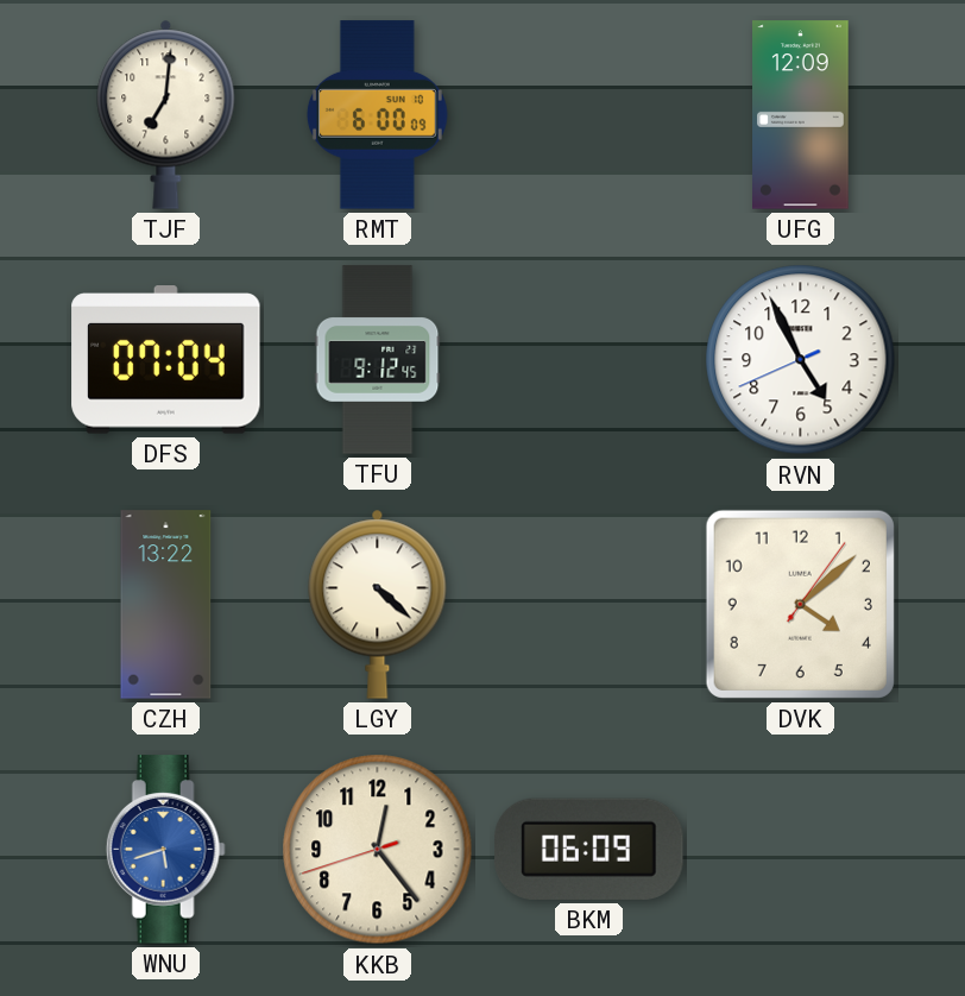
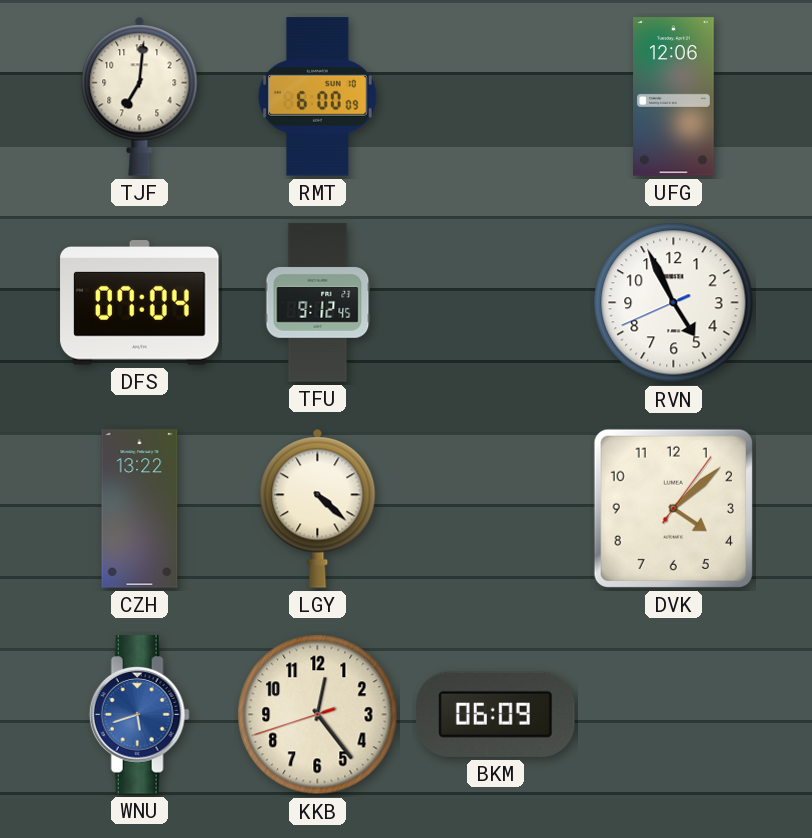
UFG: 12:09 -> 12:06 (674, 97)
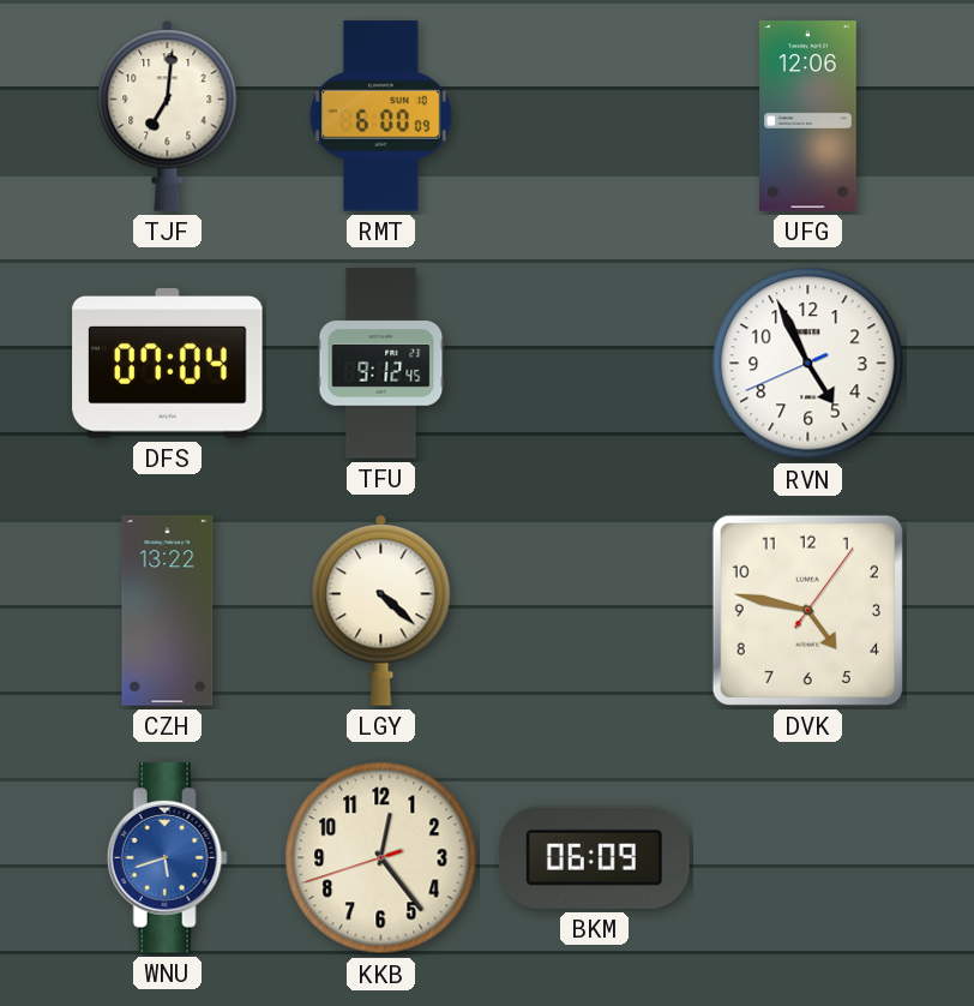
DVK: 4:08 -> 4:47 (807, 610)
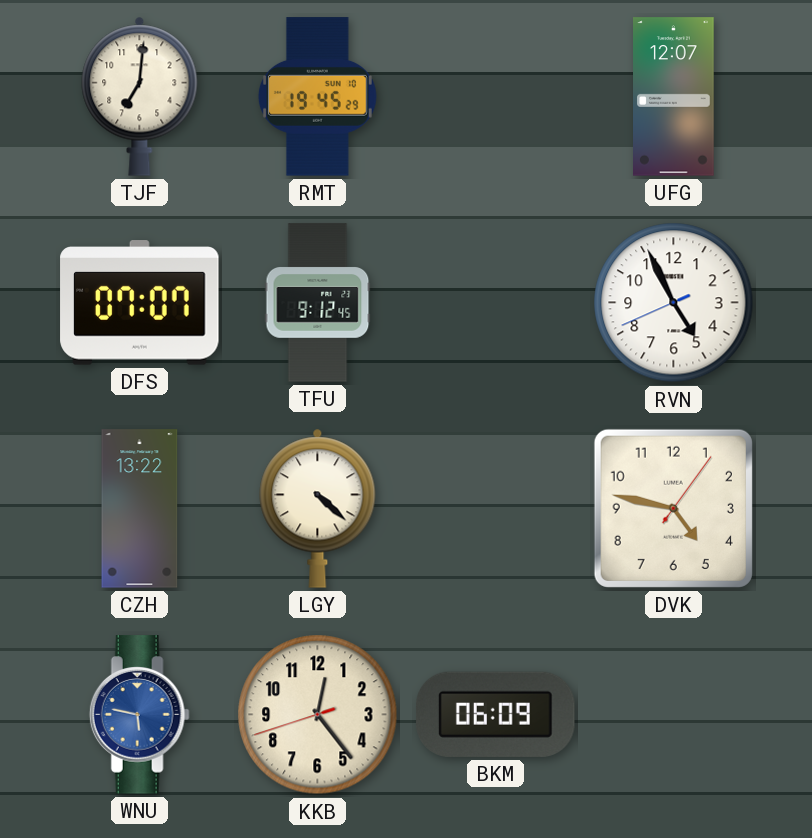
RMT: 6:00 -> 19:45 (317, 97)
UFG: 12:06 -> 12:07 (674, 97)
DFS: 07:04 -> 07:07 (140, 303)
WNU: 5:42 -> 5:47 (139, 715)
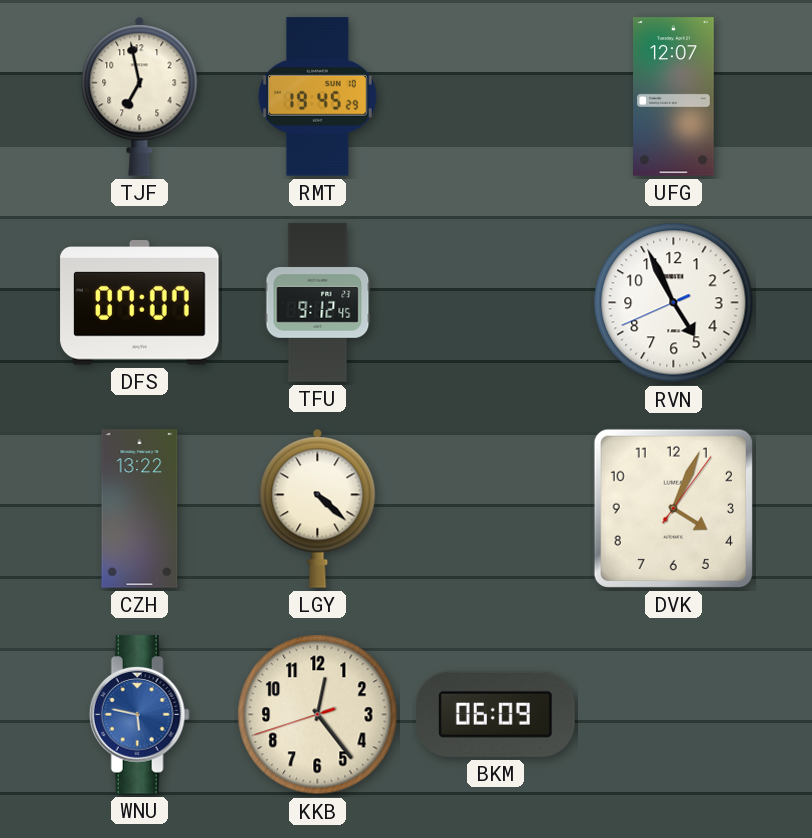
TJF: 7:01 -> 6:58 (140, 96)
DVK: 4:47 -> 4:04 (673, 508)
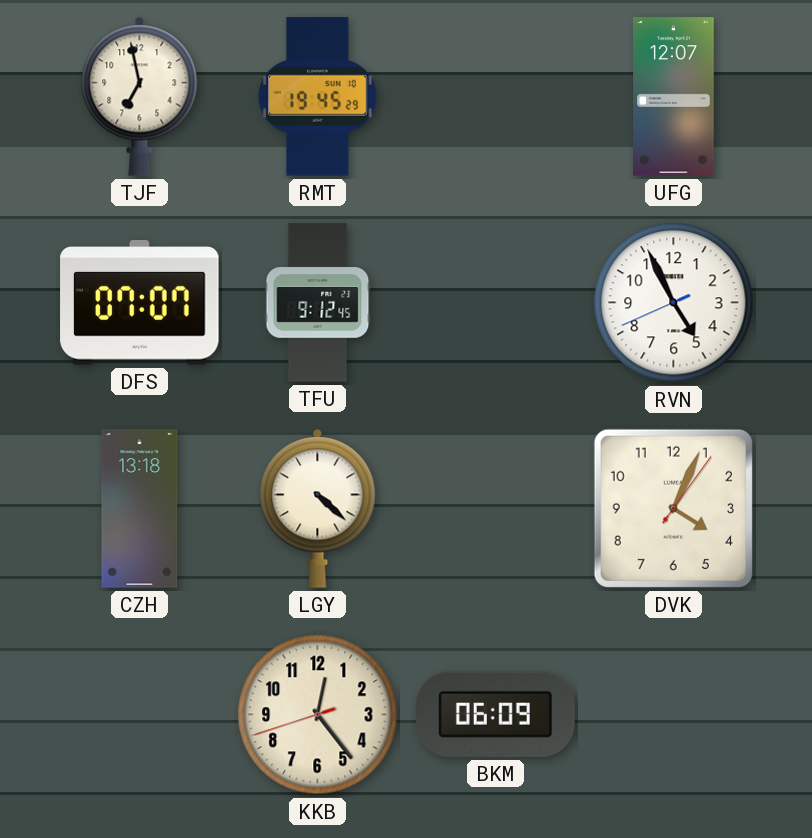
CZH: 13:22 -> 13:18 (140, 509)
WNU: 5:47 -> none (139, 715)
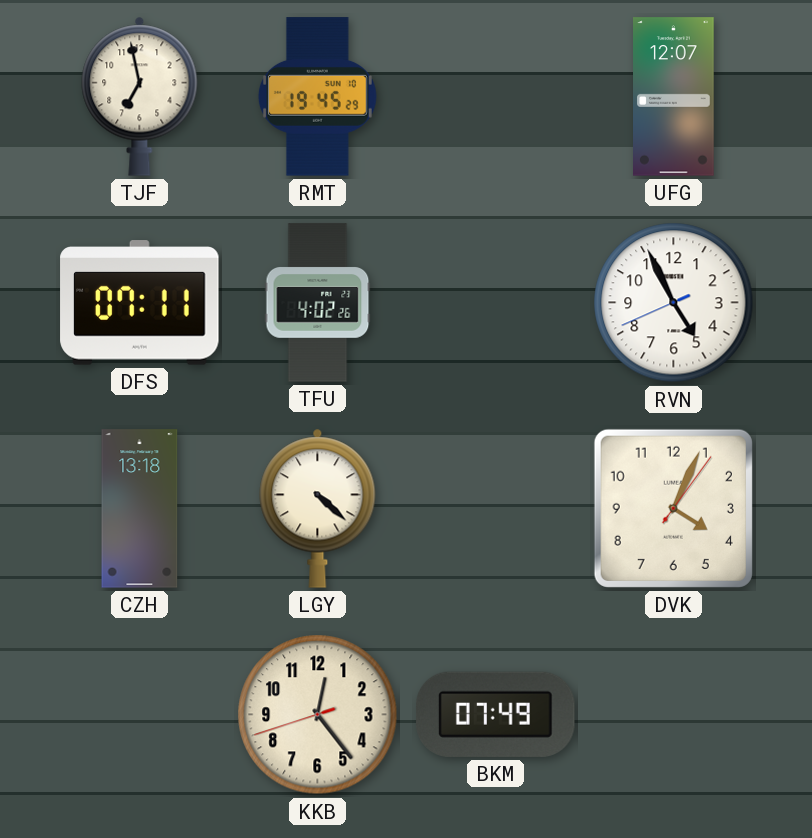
DFS: 07:07 -> 07:11 (140, 303)
TFU: 9:12 -> 4:02 (318, 303)
BKM: 06:09 -> 07:49 (496, 714)
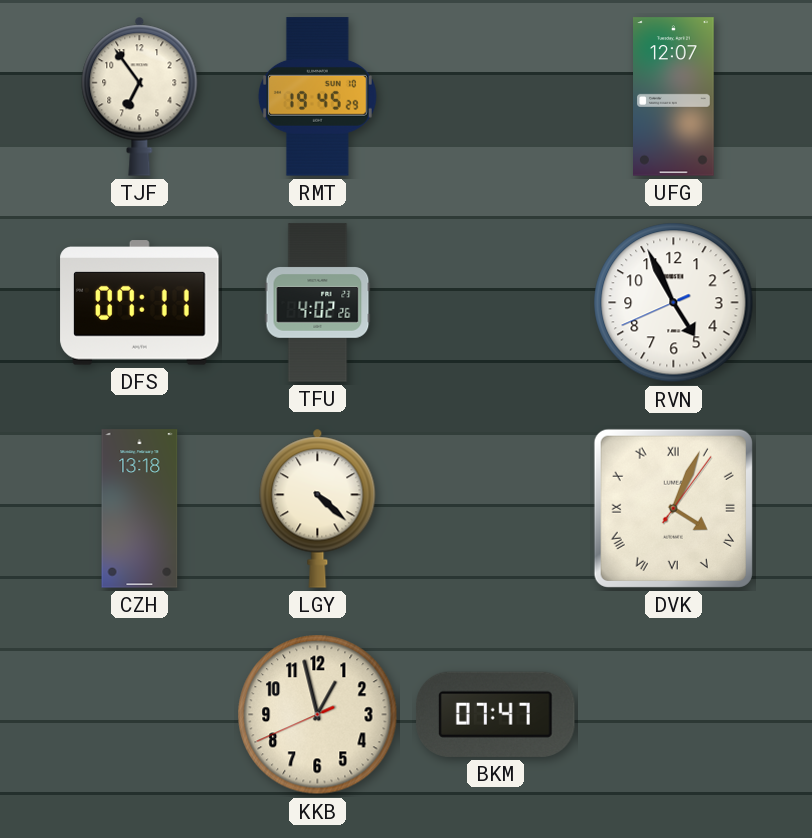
TJF: 6:58 -> 6:54 (140, 96)
DVK numerals: Arabic -> Roman (673, 508)
KKB: 12:23 -> 12:57 (318, 715)
BKM: 07:49 -> 07:47 (496, 714)
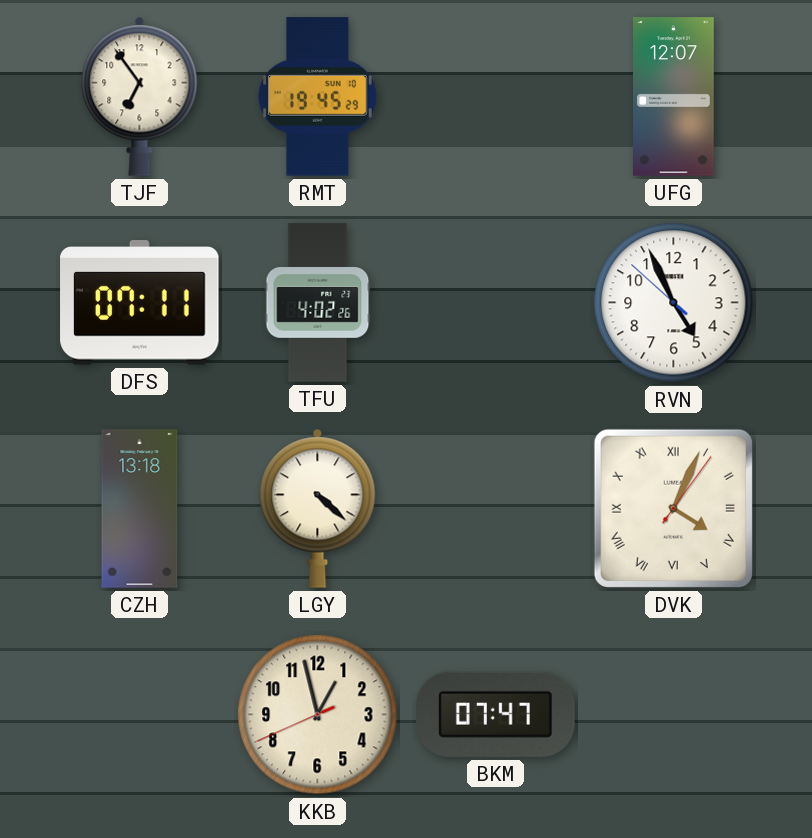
RVN: 4:55:41 -> 4:55:52 (674, 303)
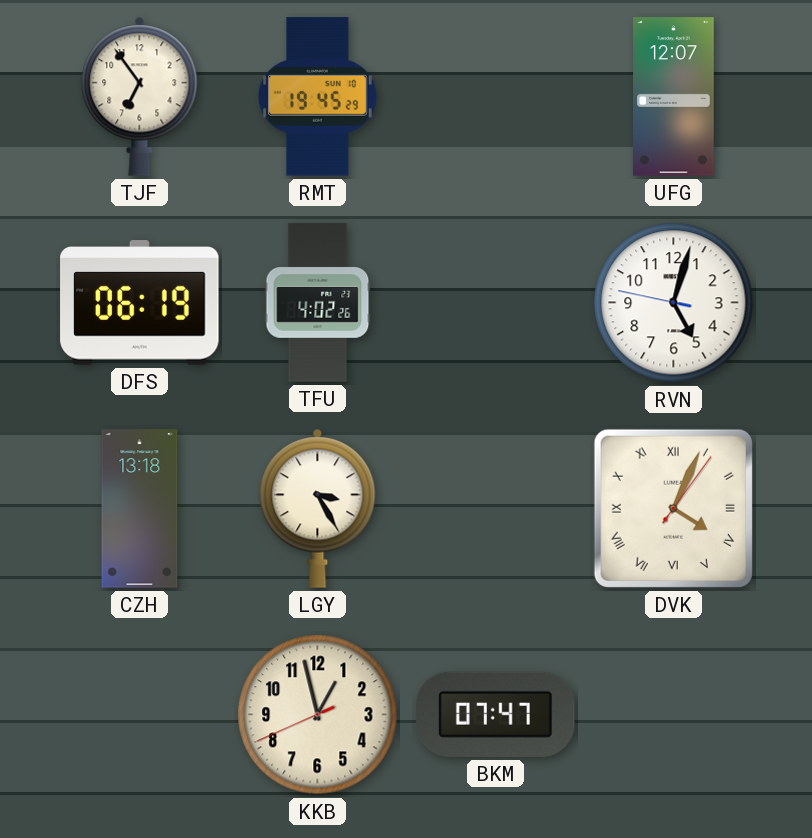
DFS: 07:11 -> 06:19 (140, 303)
RVN: 4:55 -> 5:02 (674, 303)
LGY: 4:22 -> 3:25 (318, 508)
